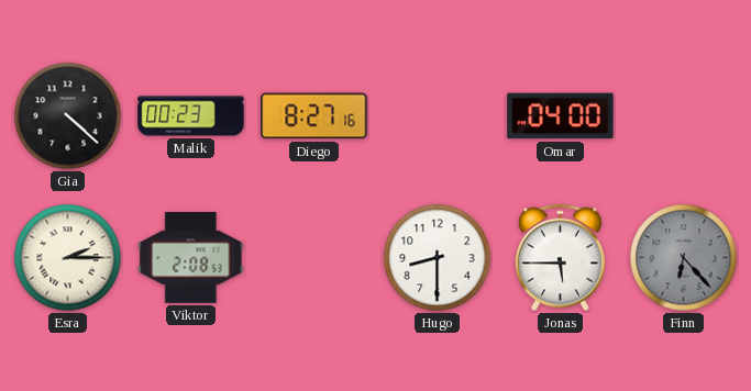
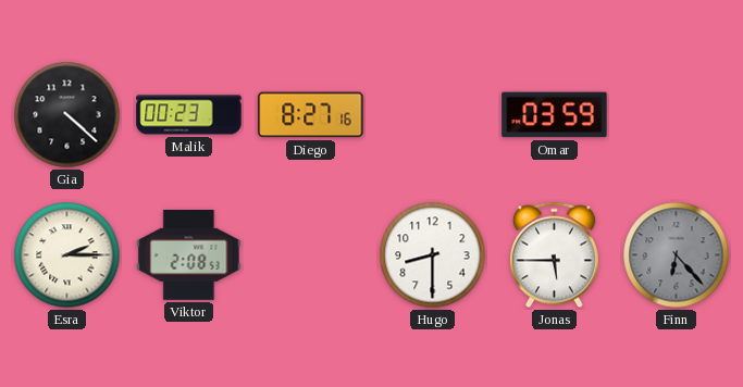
Omar: 04:00 -> 03:59 (555, 115)
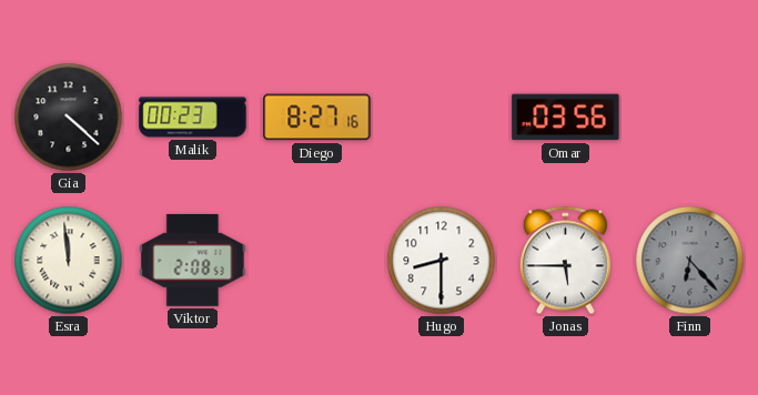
Omar: 03:59 -> 03:56 (566, 118)
Esra: 2:15 -> 11:59 (69, 261)
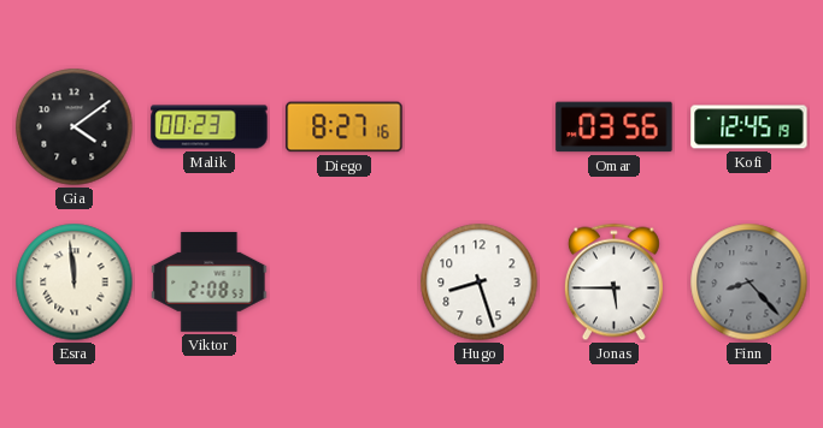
Gia: 4:22 -> 4:09 (75, 127)
Kofi: none -> 12:45 (749, 127)
Hugo: 8:30 -> 8:27 (480, 283)
Finn: 6:23 -> 8:23 (749, 283)
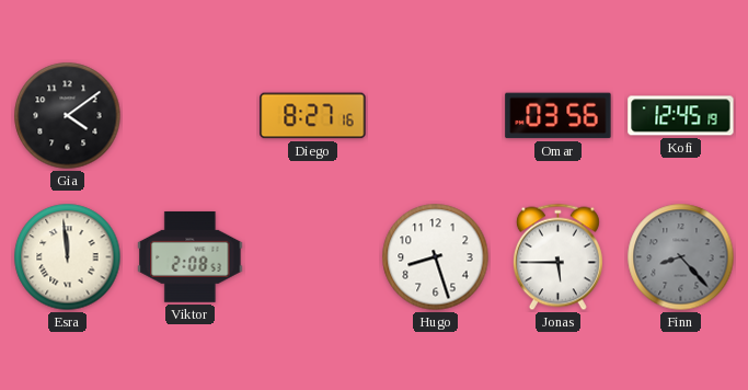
Malik: 00:23 -> none (210, 127)
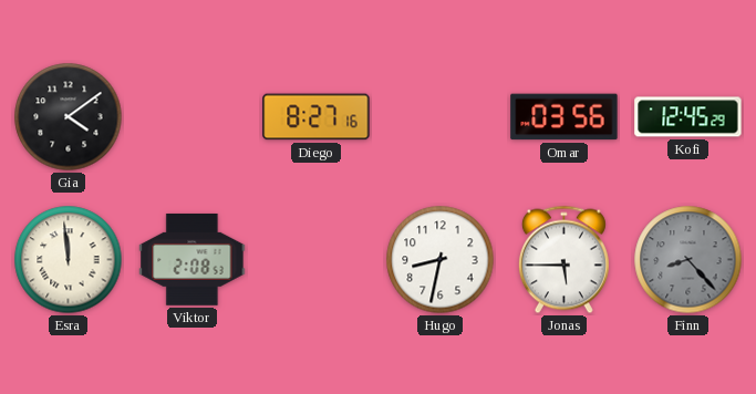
Kofi: 12:45:19 -> 12:45:29 (688, 117)
Hugo: 8:27 -> 8:32 (441, 260)
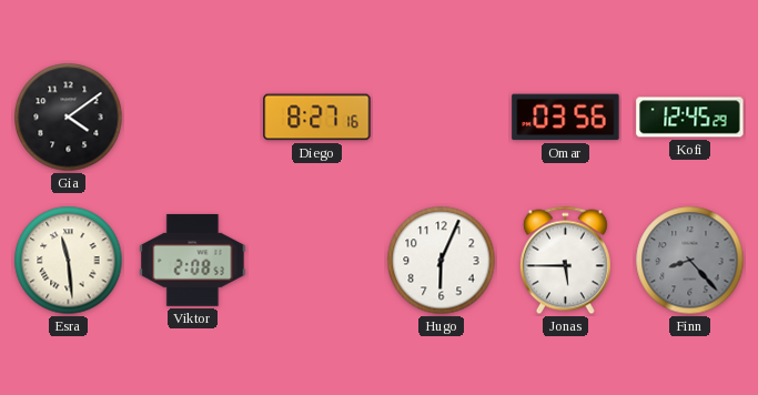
Esra: 11:59 -> 11:29 (69, 261)
Hugo: 8:32 -> 6:04 (442, 261)
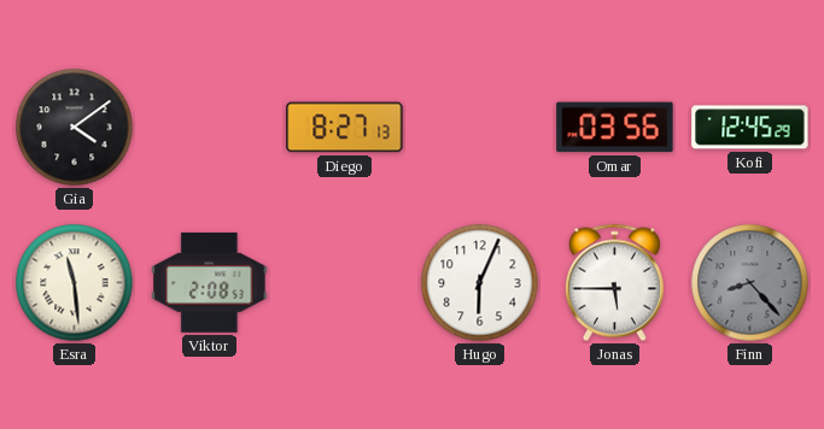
Diego: 8:27:16 -> 8:27:13 (345, 128)
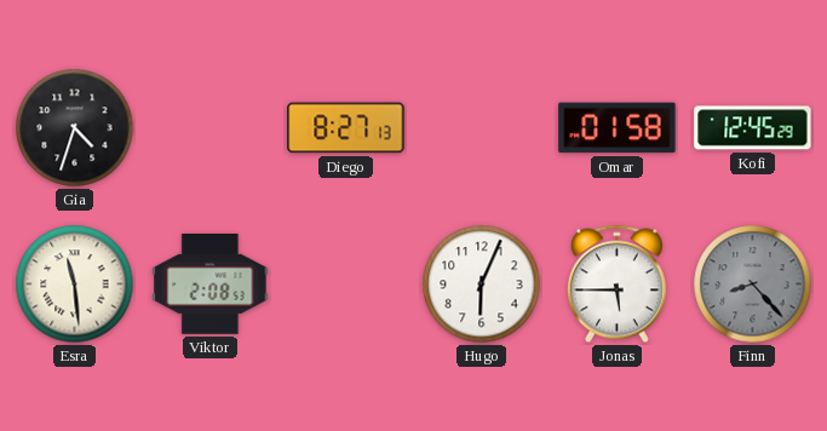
Gia: 4:09 -> 4:33 (75, 128)
Omar: 03:56 -> 01:58 (618, 128)
